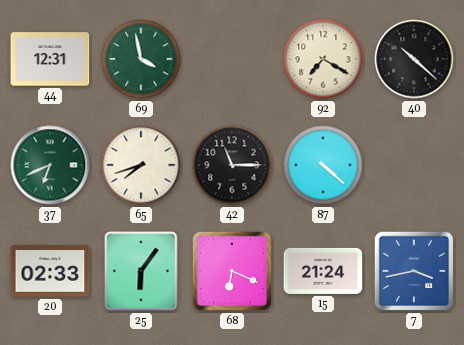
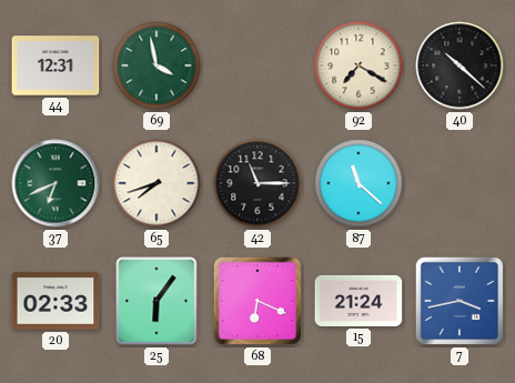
87: 4:22 -> 11:22 (359, 183)
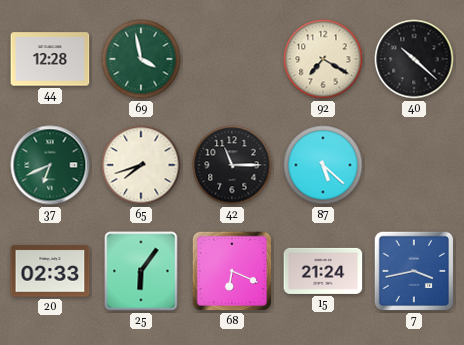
44: 12:31 -> 12:28 (50, 59)
87: 11:22 -> 5:22 (323, 165)
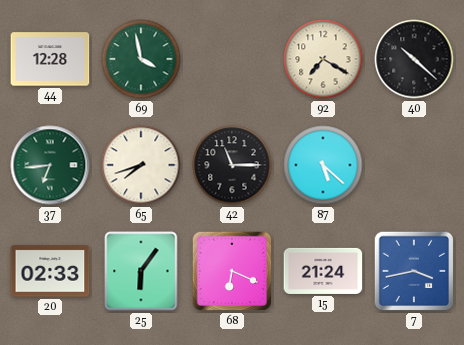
37: 6:41 -> 6:44 (50, 165)
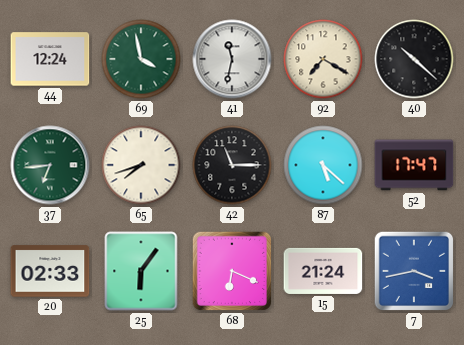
44: 12:28 -> 12:24 (50, 59)
41: none -> 11:32 (232, 59)
52: none -> 17:47 (414, 165)
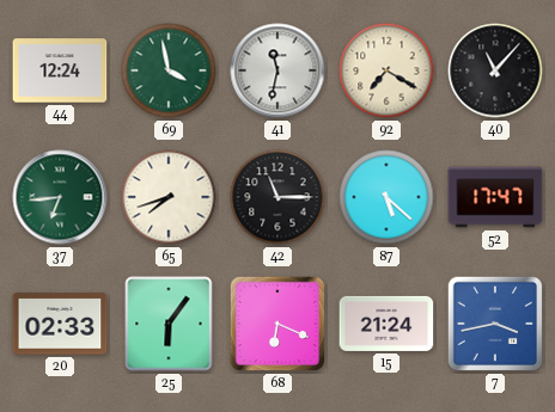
40: 10:22 -> 11:07 (495, 70)
